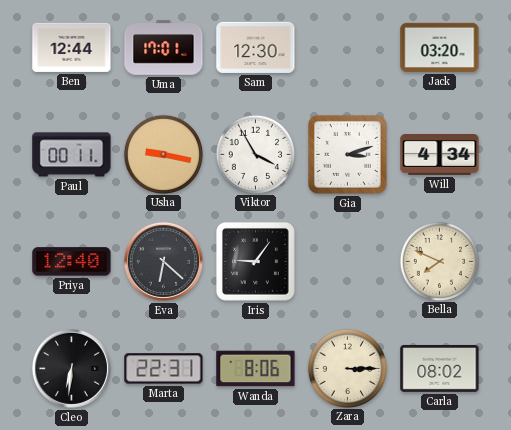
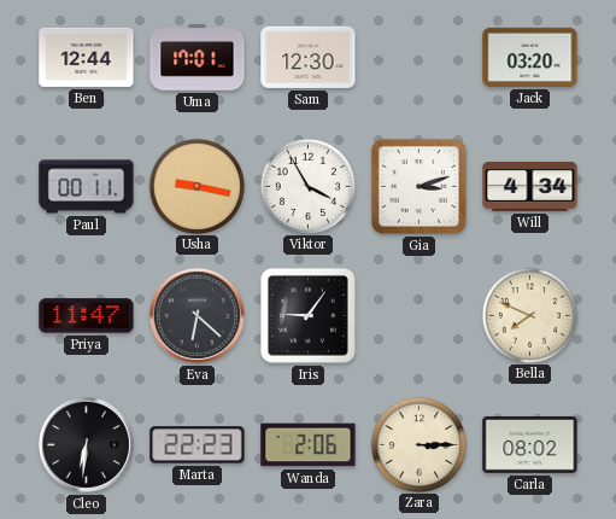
Priya: 12:40 -> 11:47 (87, 316)
Marta: 22:31 -> 22:23 (198, 445)
Wanda: 8:06 -> 2:06 (309, 445)
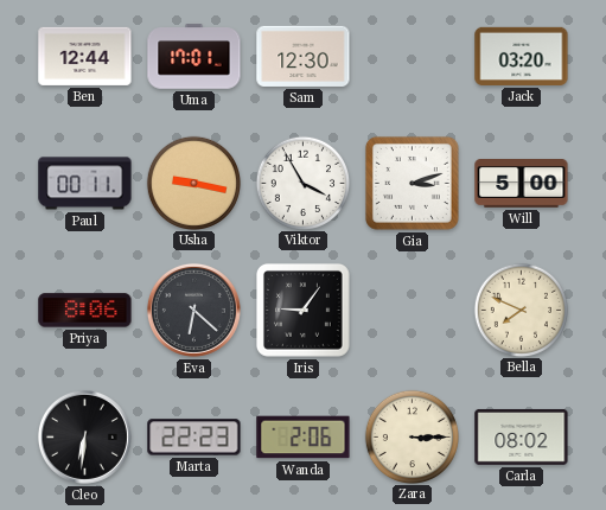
Will: 4:34 -> 5:00 (522, 184)
Priya: 11:47 -> 8:06 (85, 311)
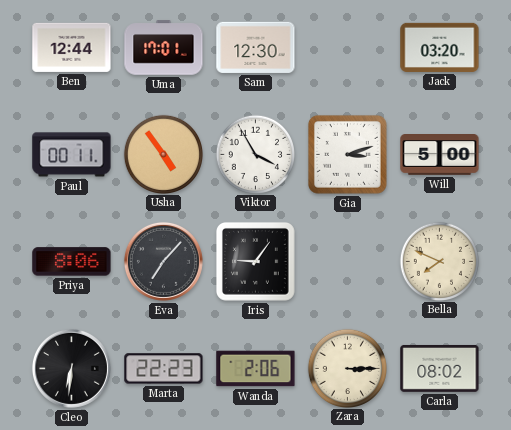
Usha: 9:17 -> 4:54 (163, 154)
Eva: 6:22 -> 7:07 (163, 261)
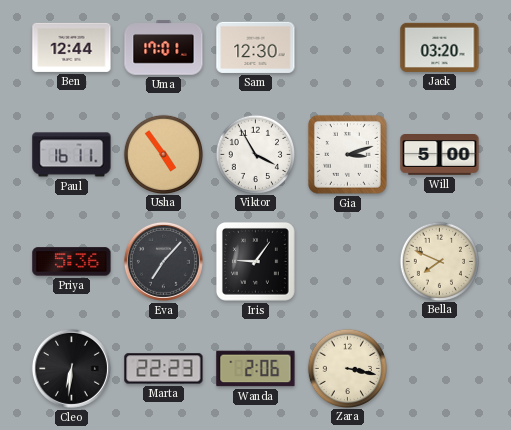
Paul: 00:11 -> 16:11 (72, 155)
Priya: 8:06 -> 5:36 (72, 262)
Zara: 3:15 -> 3:17 (347, 368)
Carla: 08:02 -> none (440, 368)
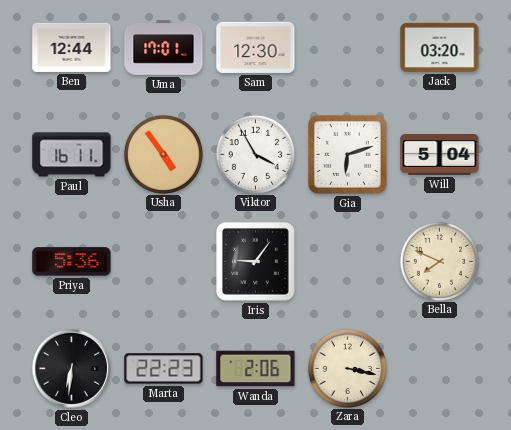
Gia: 3:12 -> 6:12 (347, 154)
Will: 5:00 -> 5:04 (440, 155)
Eva: 7:07 -> none (163, 261)
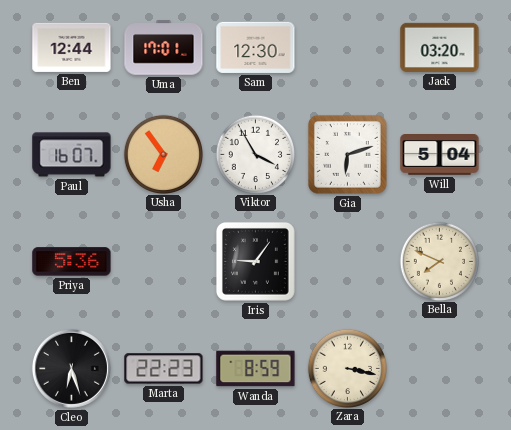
Paul: 16:11 -> 16:07 (72, 155)
Usha: 4:54 -> 6:54 (163, 154)
Cleo: 6:31 -> 6:27 (71, 368)
Wanda: 2:06 -> 8:59 (256, 369)
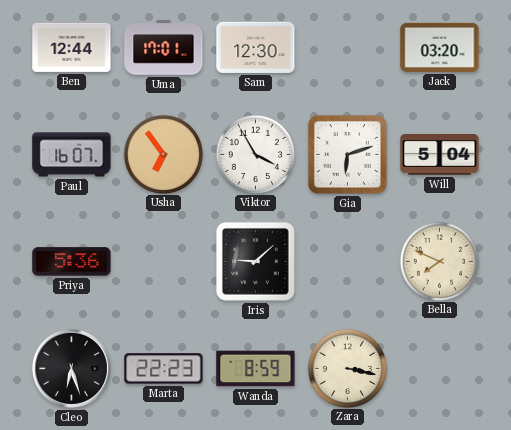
Iris: 9:06 -> 9:08 (255, 261)
